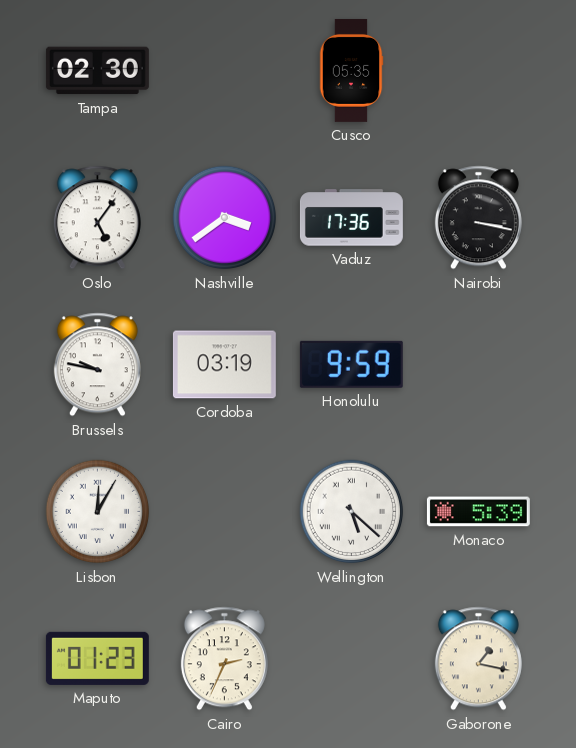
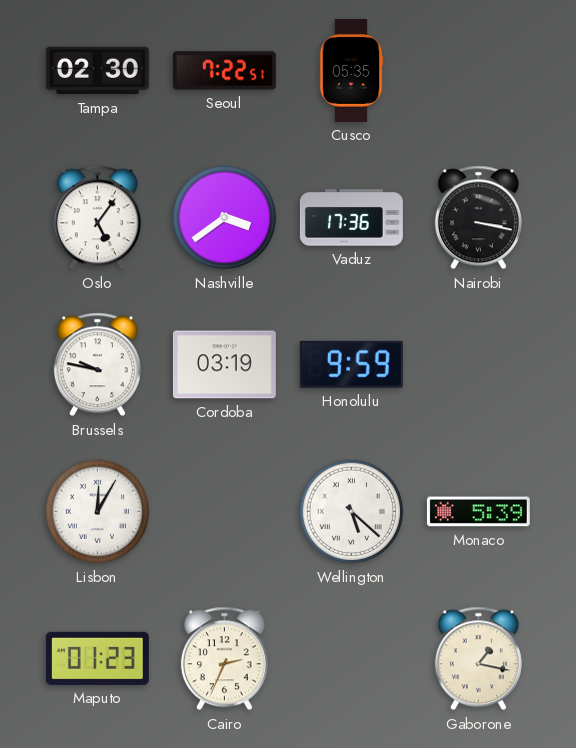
Seoul: none -> 7:22 (224, 71)
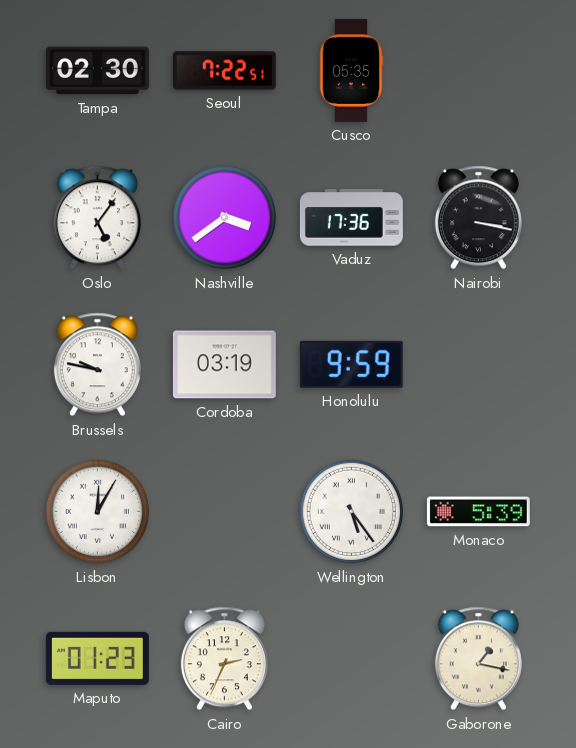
Wellington: 5:22 -> 5:24 (352, 512)
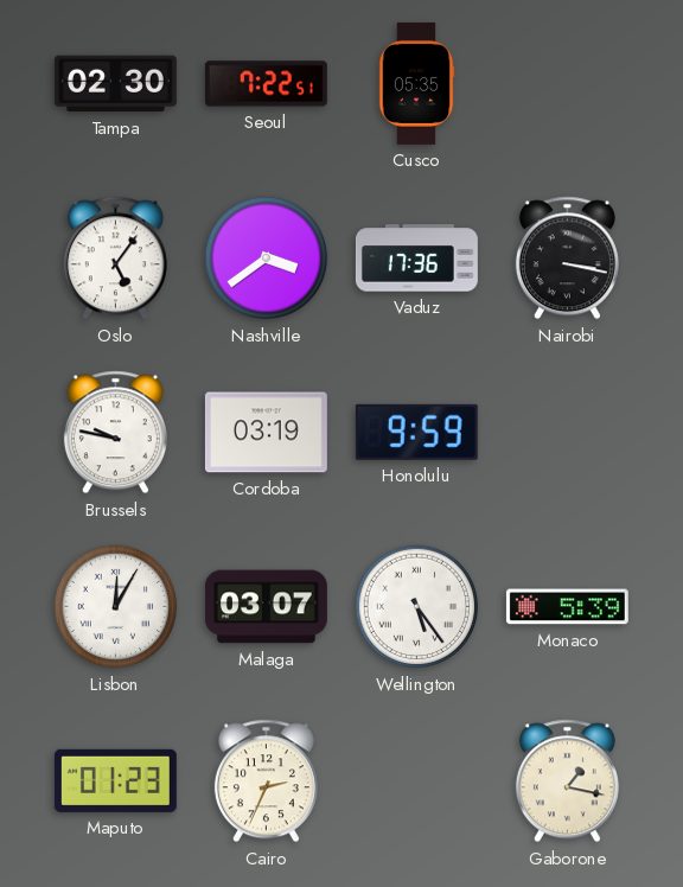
Malaga: none -> 03:07 (266, 607)
